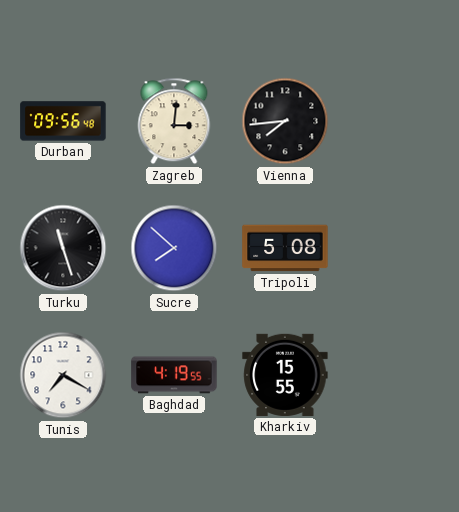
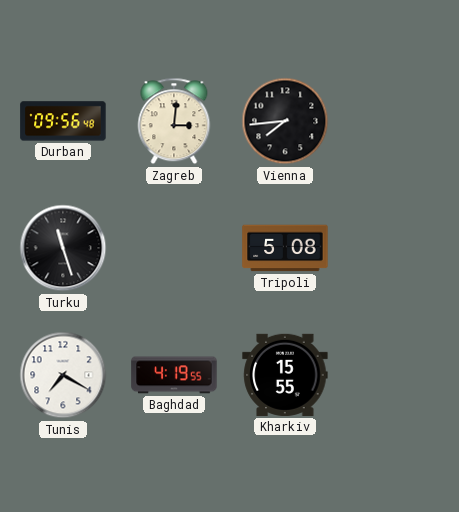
Sucre: 7:52 -> none (174, 248)
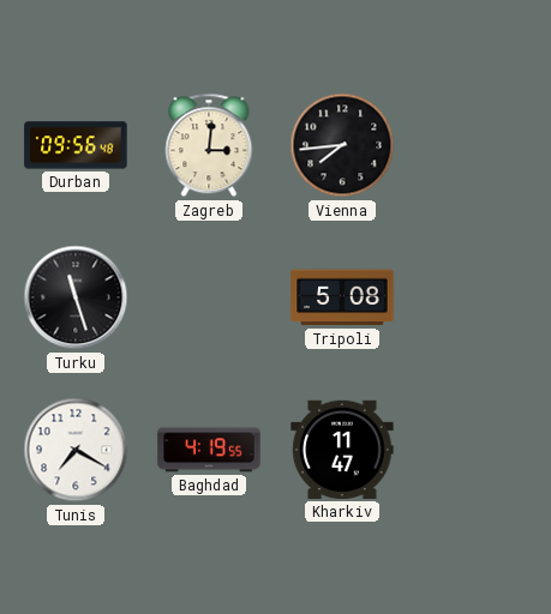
Kharkiv: 15:55 -> 11:47 (342, 450)
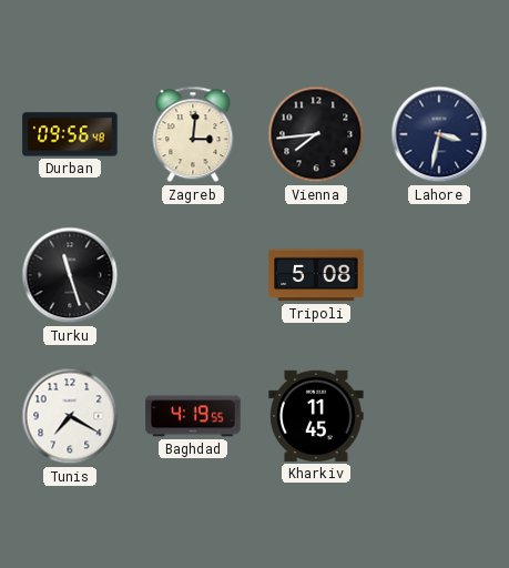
Lahore: none -> 3:32 (439, 134)
Kharkiv: 11:47 -> 11:45 (316, 416)
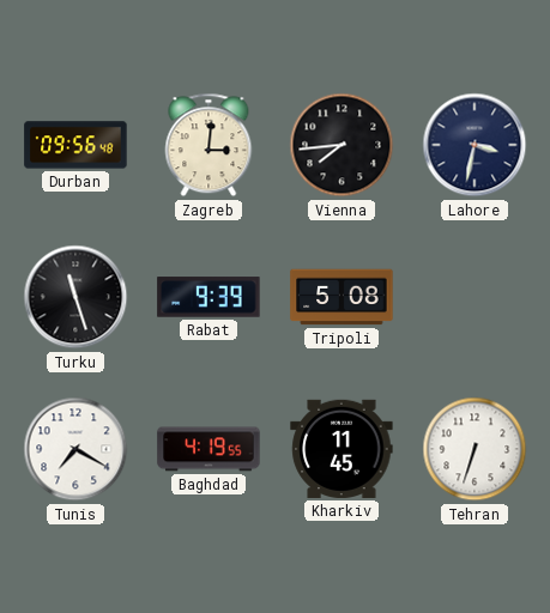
Rabat: none -> 9:39 (208, 297)
Tehran: none -> 6:33 (475, 449)
